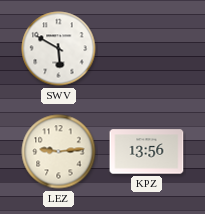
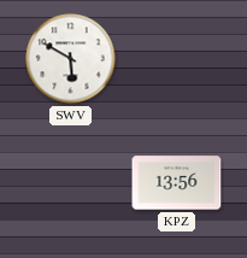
LEZ: 9:14 -> none (59, 152)
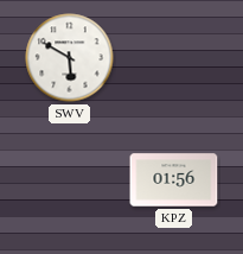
KPZ: 13:56 -> 01:56 (174, 180)
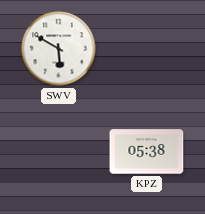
KPZ: 01:56 -> 05:38 (147, 152)
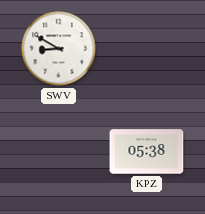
SWV: 5:50 -> 8:50 (59, 49)
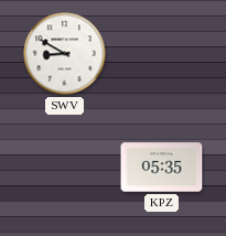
KPZ: 05:38 -> 05:35 (162, 168)
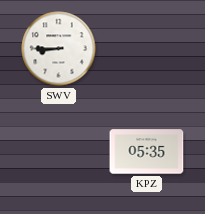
SWV: 8:50 -> 8:45 (59, 49)
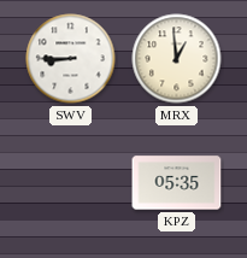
MRX: none -> 12:59 (177, 59)
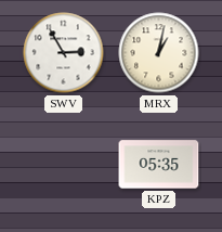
SWV: 8:45 -> 2:55 (64, 53)
MRX: 12:59 -> 1:02 (159, 53)
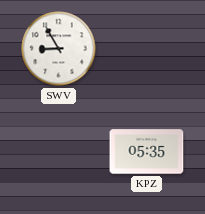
SWV: 2:55 -> 8:55 (59, 49)
MRX: 1:02 -> none (159, 53)
